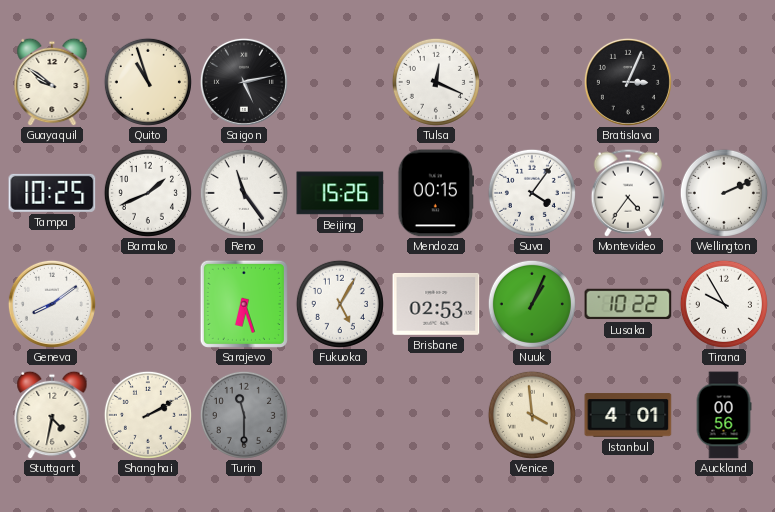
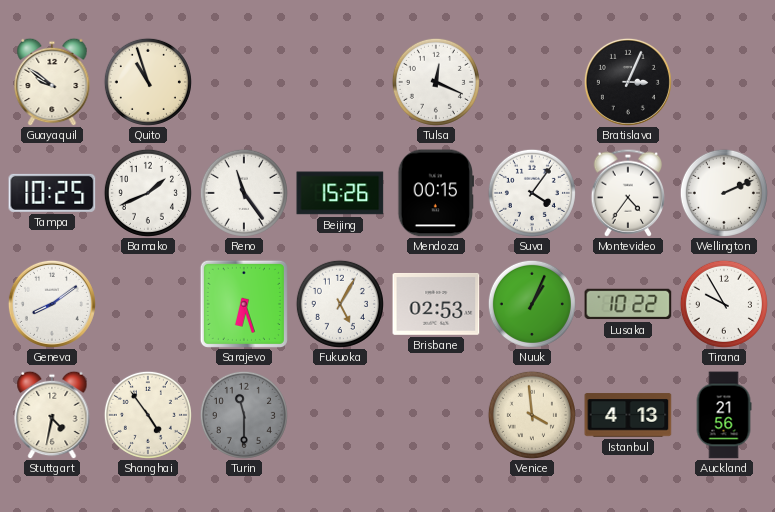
Saigon: 5:13 -> none (244, 82)
Shanghai: 2:10 -> 4:54 (148, 415)
Istanbul: 4:01 -> 4:13 (628, 415)
Auckland: 00:56 -> 21:56 (724, 415)
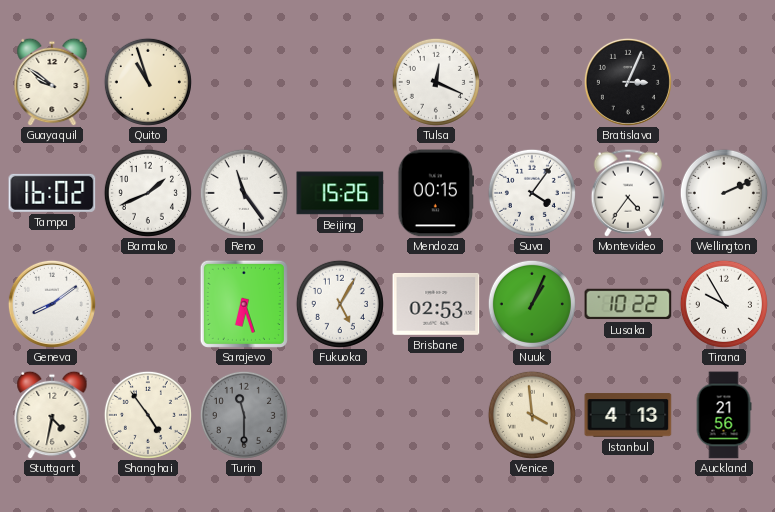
Tampa: 10:25 -> 16:02 (52, 193)
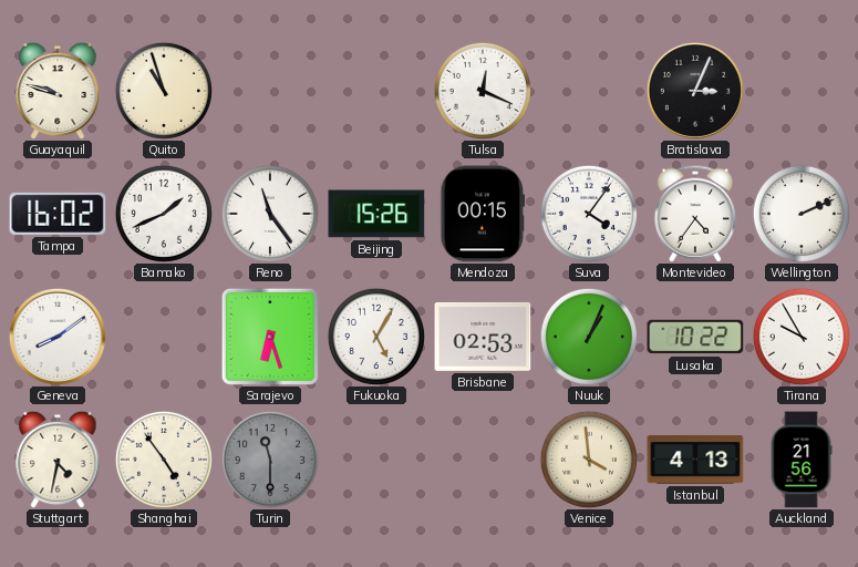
Guayaquil: 9:51 -> 9:48 (58, 91)
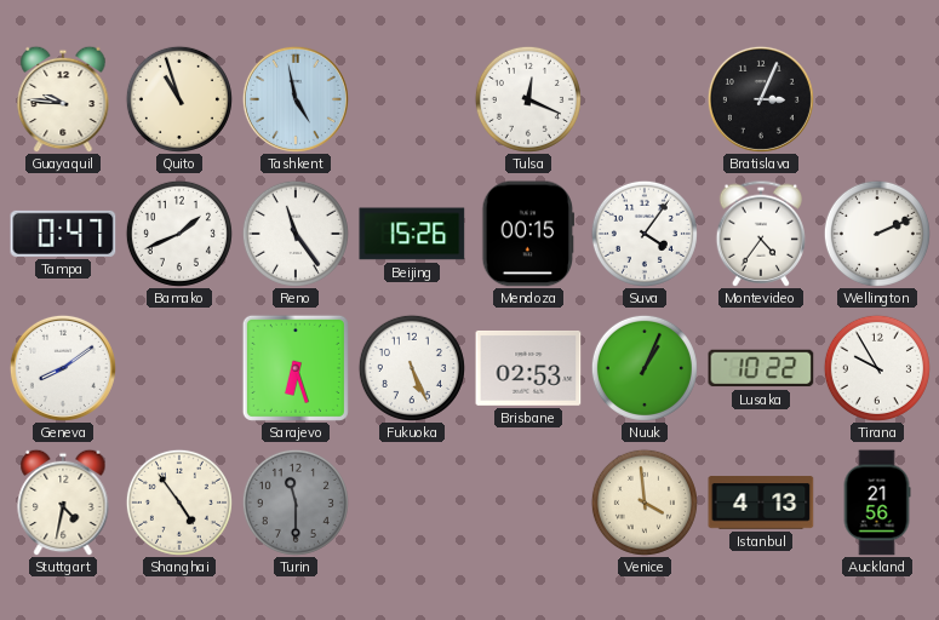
Guayaquil: 9:48 -> 9:46 (63, 99)
Tashkent: none -> 4:58 (296, 99)
Tampa: 16:02 -> 0:47 (63, 234)
Fukuoka: 5:05 -> 5:26 (412, 368)
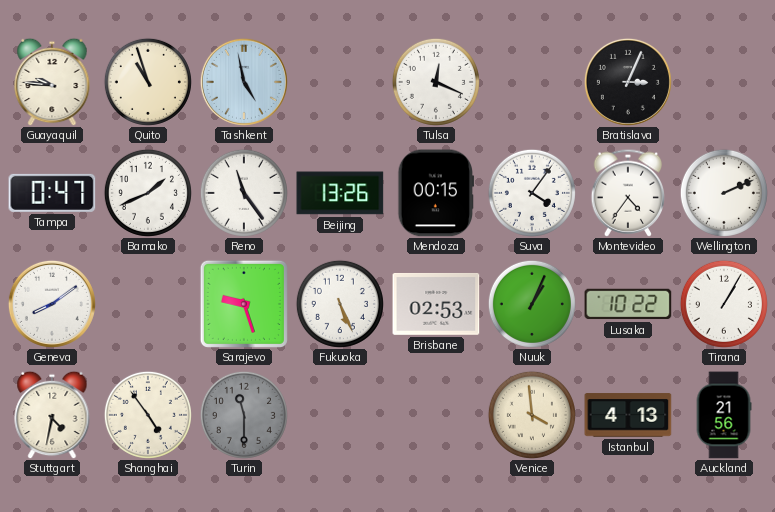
Beijing: 15:26 -> 13:26 (340, 193)
Sarajevo: 6:27 -> 9:27 (244, 304)
Tirana: 9:55 -> 1:05 (724, 304)
